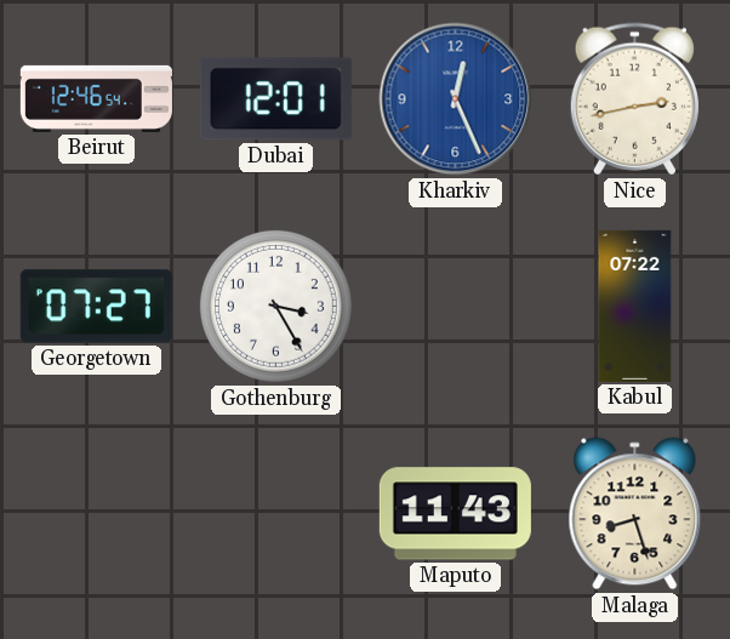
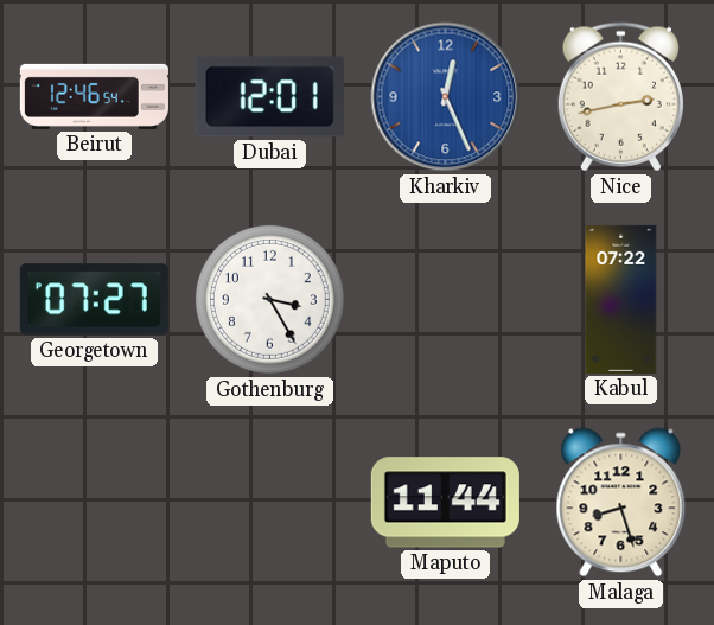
Maputo: 11:43 -> 11:44 (445, 503)
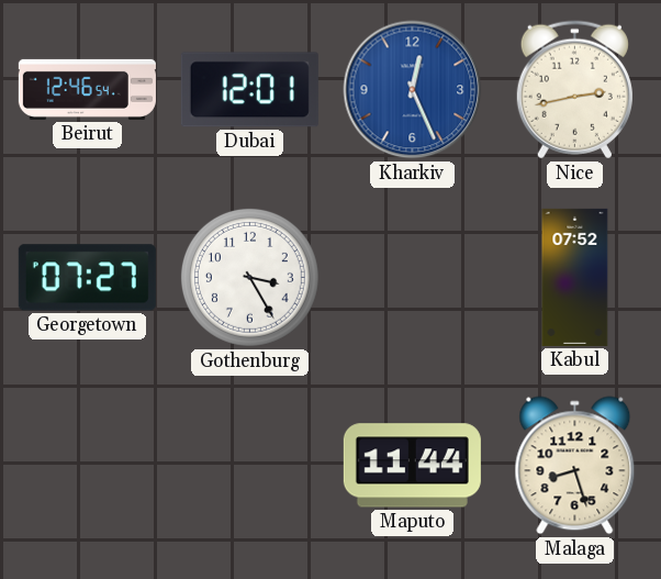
Kabul: 07:22 -> 07:52 (575, 277)
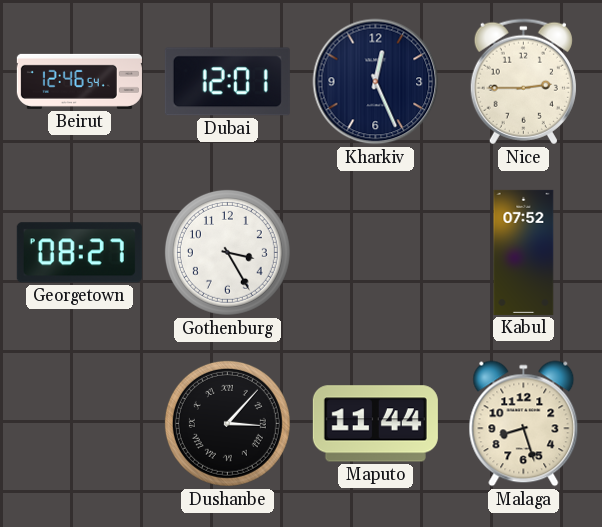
Kharkiv dial: blue -> navy (376, 82)
Nice: 2:43 -> 2:45 (523, 82)
Georgetown: 07:27 -> 08:27 (79, 253)
Dushanbe: none -> 3:07 (227, 423)
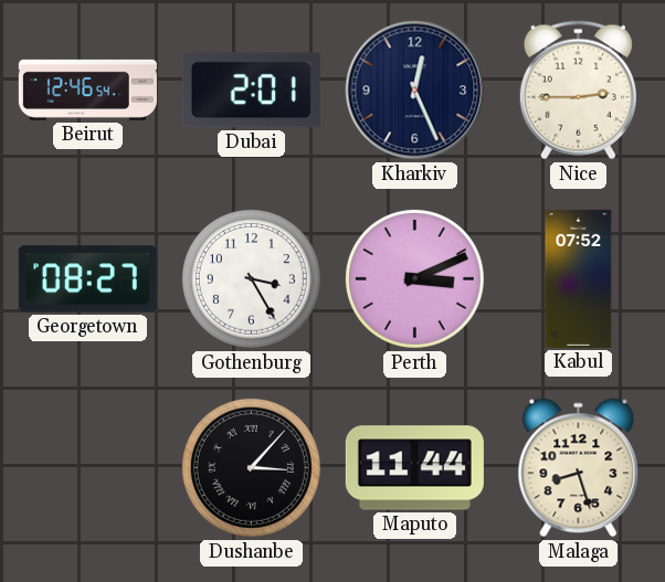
Dubai: 12:01 -> 2:01 (251, 91)
Perth: none -> 3:11 (414, 278)
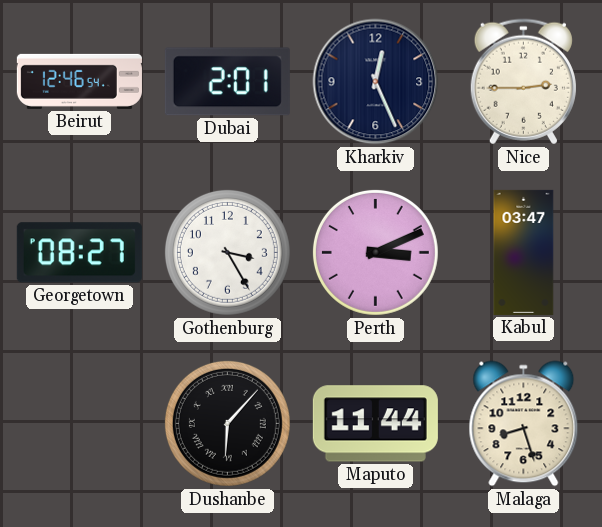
Kabul: 07:52 -> 03:47 (524, 252)
Dushanbe: 3:07 -> 6:07 (227, 423)
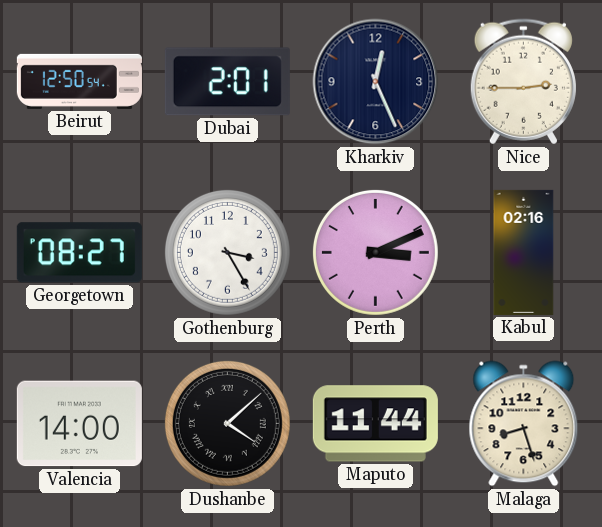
Beirut: 12:46 -> 12:50 (79, 81)
Kabul: 03:47 -> 02:16 (524, 252)
Valencia: none -> 14:00 (79, 424)
Dushanbe: 6:07 -> 4:08 (227, 423)
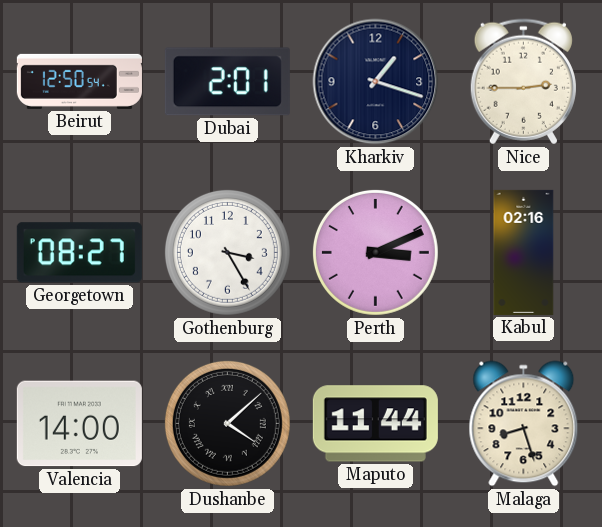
Kharkiv: 12:26 -> 1:18 (376, 82)
